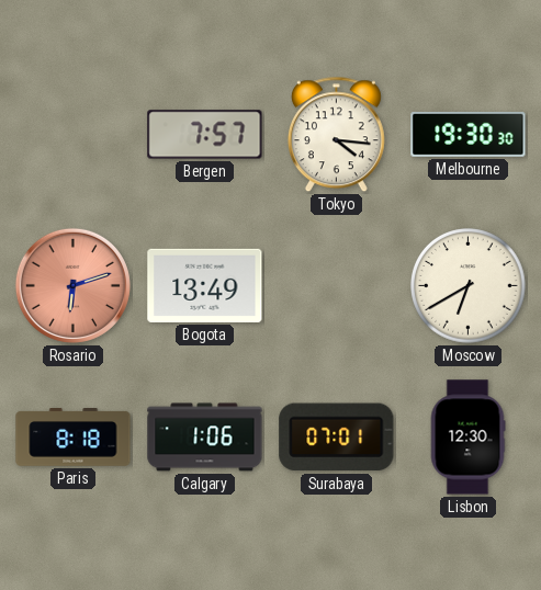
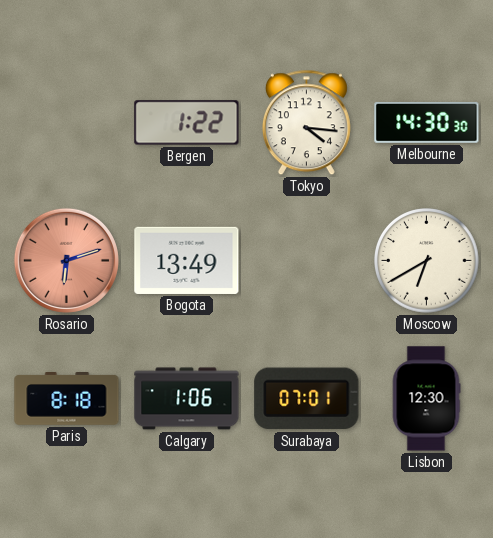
Bergen: 7:57 -> 1:22 (187, 123)
Melbourne: 19:30 -> 14:30 (427, 122)
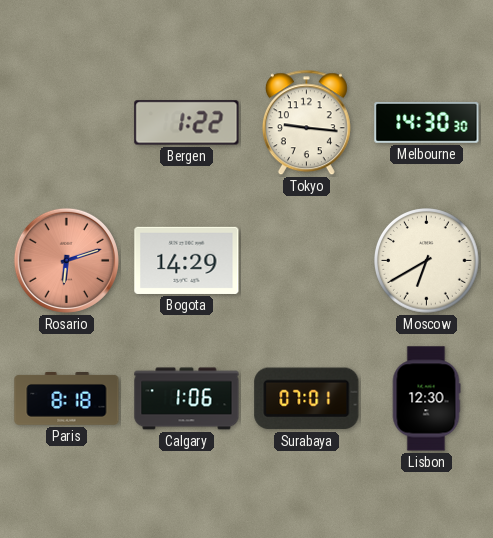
Tokyo: 4:16 -> 9:16 (306, 123)
Bogota: 13:49 -> 14:29 (187, 260)
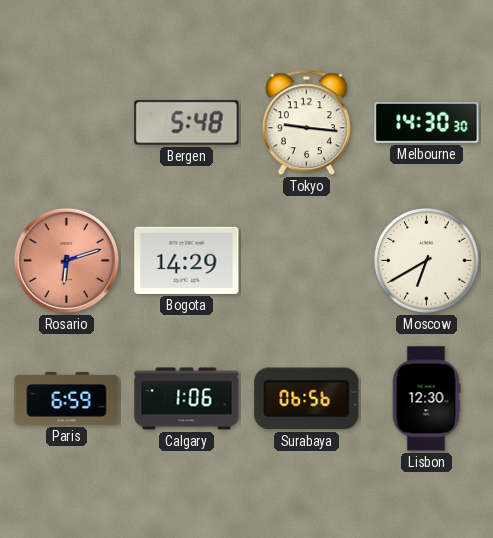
Bergen: 1:22 -> 5:48 (187, 123)
Paris: 8:18 -> 6:59 (67, 399)
Surabaya: 07:01 -> 06:56 (307, 399)
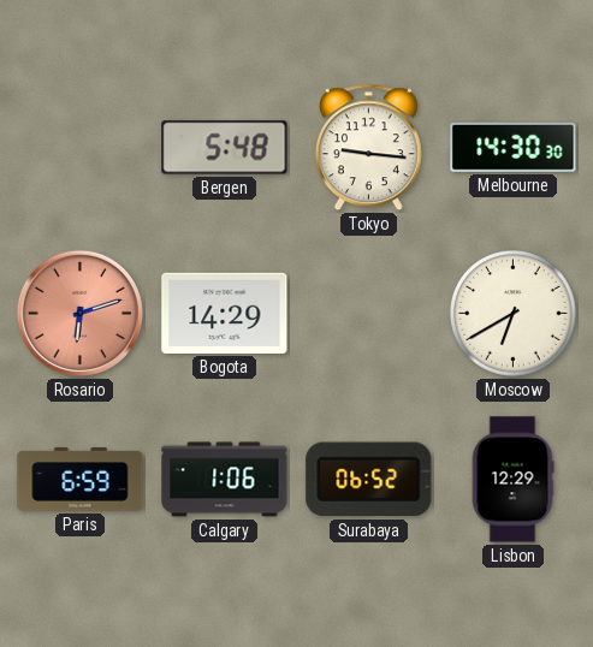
Surabaya: 06:56 -> 06:52 (369, 480)
Lisbon: 12:30 -> 12:29 (512, 480)
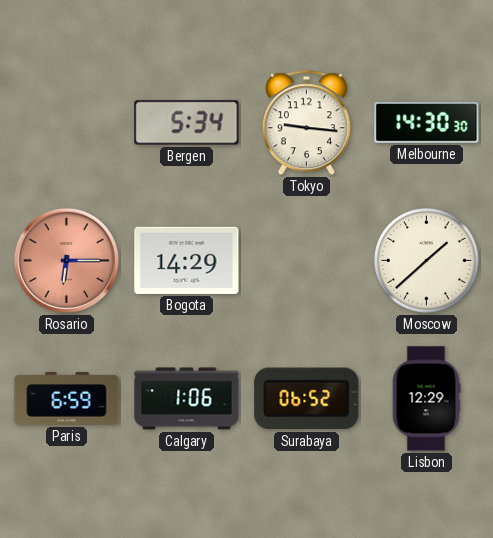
Bergen: 5:48 -> 5:34 (187, 123)
Rosario: 6:12 -> 6:15 (66, 260)
Moscow: 6:40 -> 1:38 (427, 261)
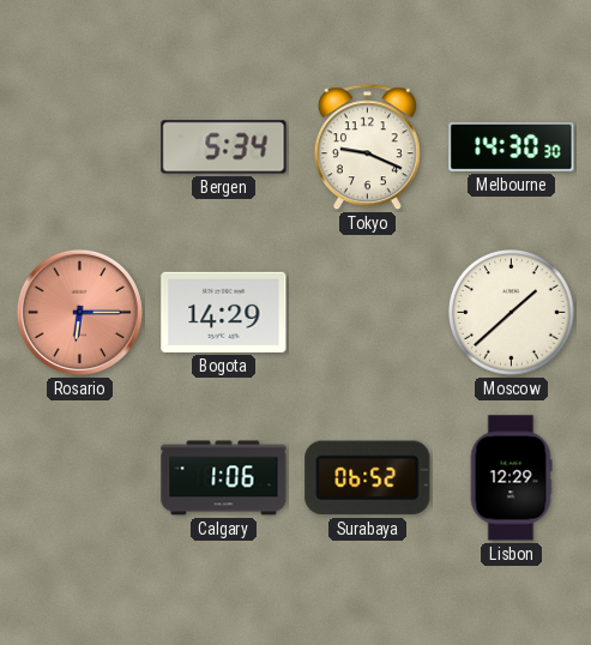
Tokyo: 9:16 -> 9:19 (367, 147)
Paris: 6:59 -> none (67, 399)
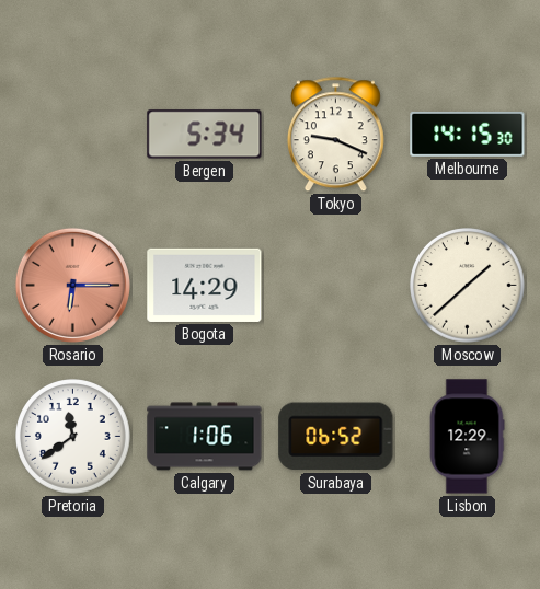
Melbourne: 14:30 -> 14:15 (468, 134)
Pretoria: none -> 11:39 (73, 437)
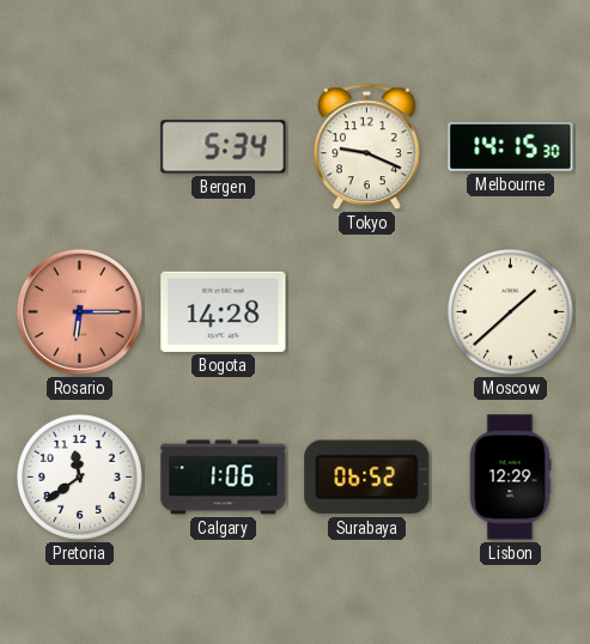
Bogota: 14:29 -> 14:28 (224, 311)
